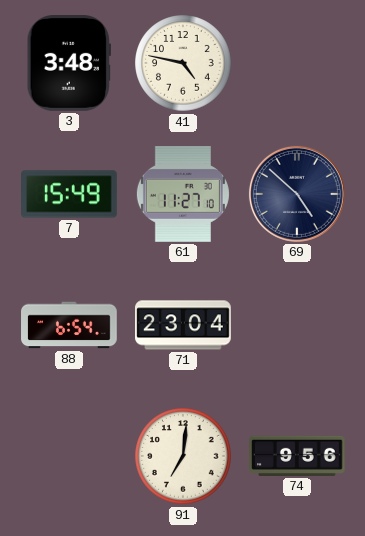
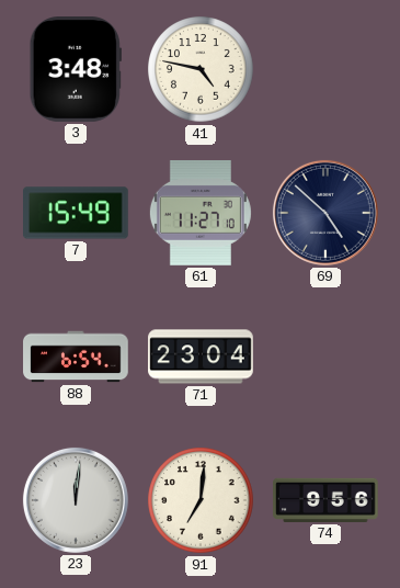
23: none -> 12:01 (76, 500)
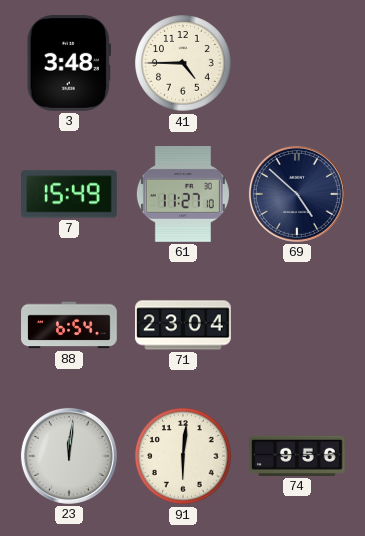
41: 4:47 -> 4:45 (183, 63)
91: 7:01 -> 6:01 (183, 456)
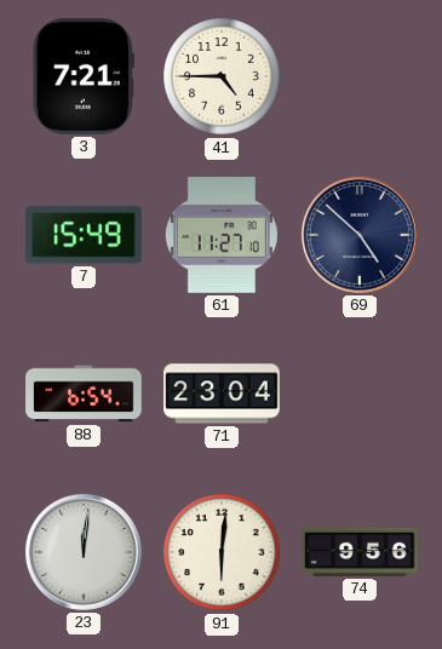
3: 3:48 -> 7:21 (84, 77)
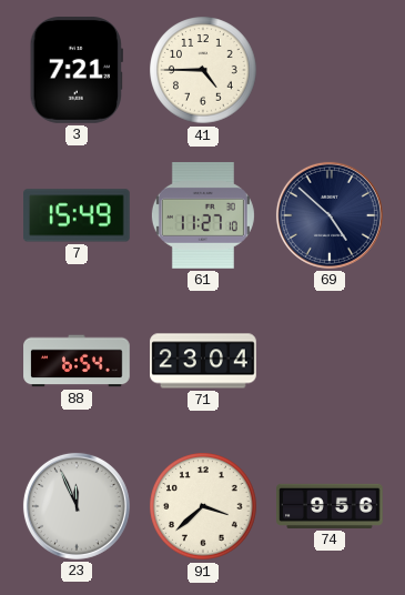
23: 12:01 -> 11:56 (77, 506)
91: 6:01 -> 3:38 (203, 506)
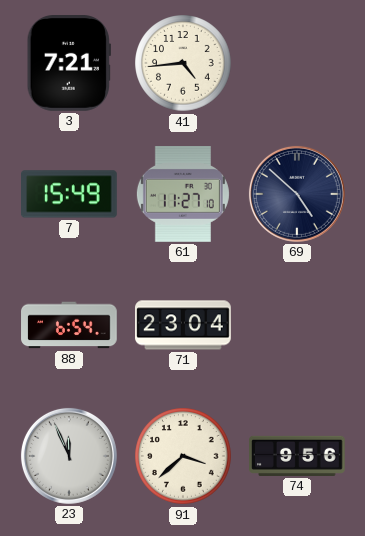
41: 4:45 -> 4:44 (183, 63)
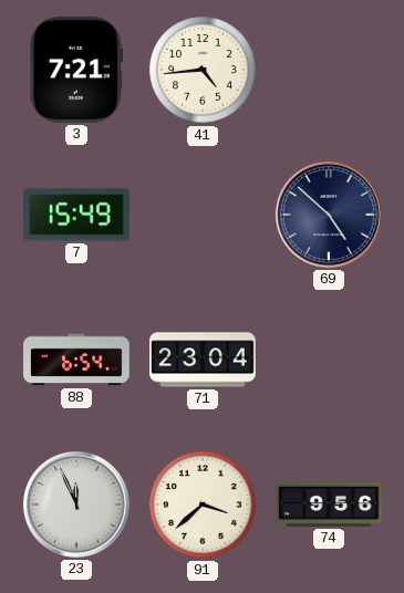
61: 11:27 -> none (183, 195)
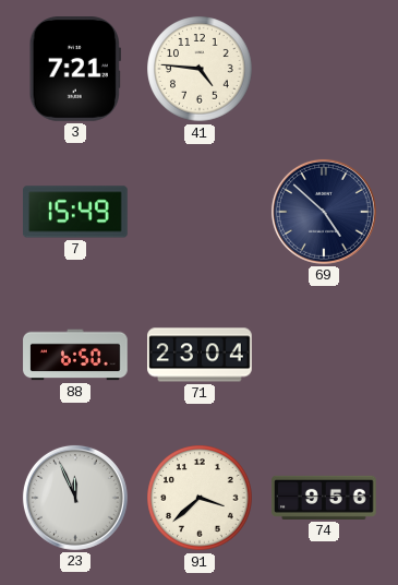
41: 4:44 -> 4:46 (200, 69)
88: 6:54 -> 6:50 (75, 355)
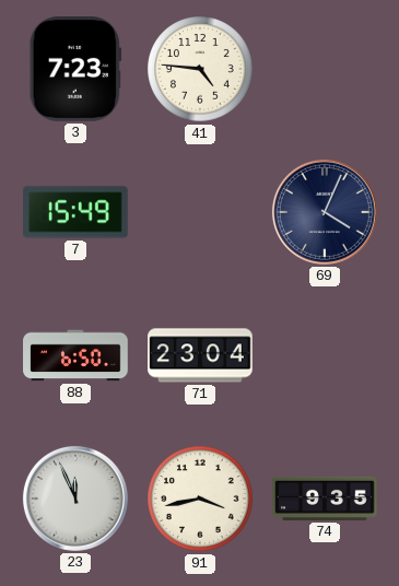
3: 7:21 -> 7:23 (75, 70)
69: 4:52 -> 4:04 (325, 212)
91: 3:38 -> 3:43 (200, 499)
74: 9:56 -> 9:35 (325, 499)
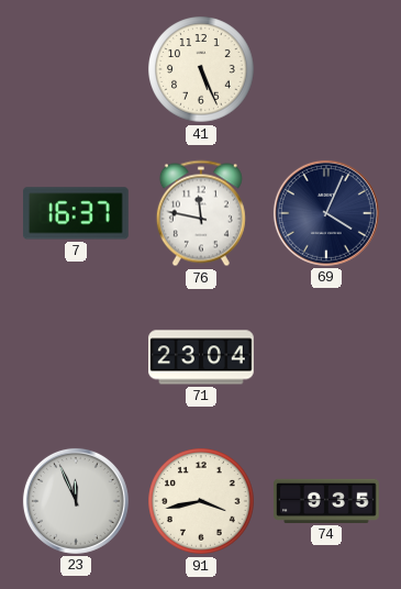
3: 7:23 -> none (75, 70)
41: 4:46 -> 5:26 (201, 69)
7: 15:49 -> 16:37 (77, 213)
76: none -> 11:47 (201, 213)
88: 6:50 -> none (75, 355)
